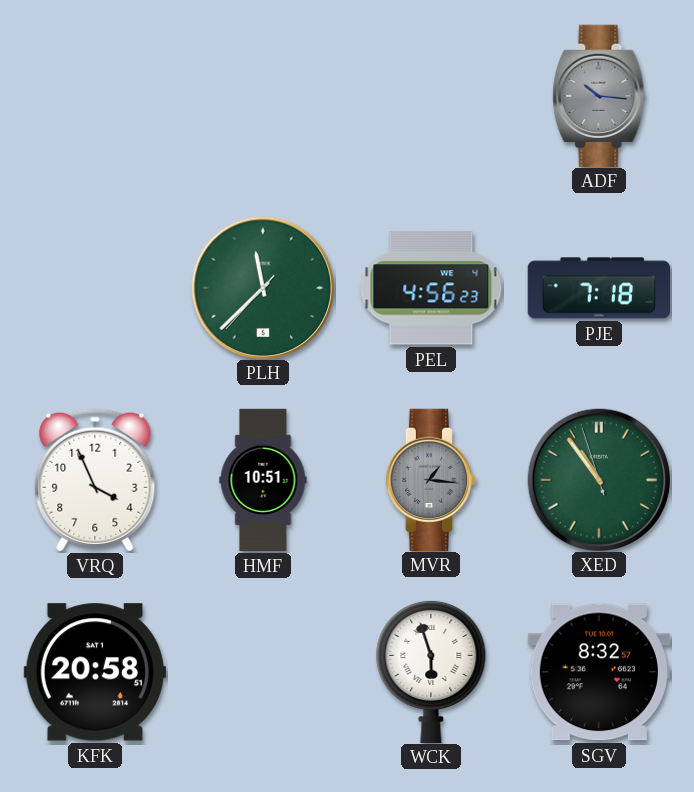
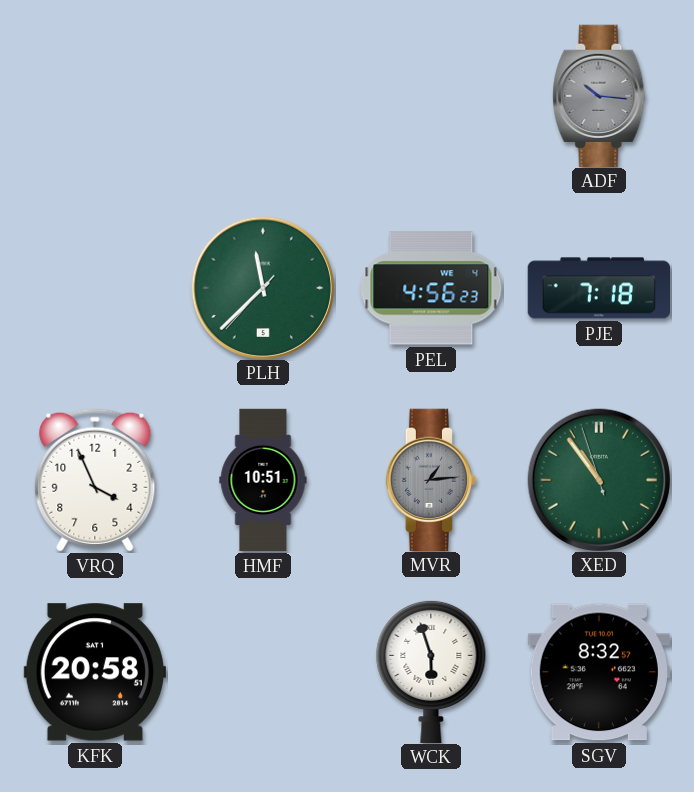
MVR: 1:16 -> 1:14 (430, 479)
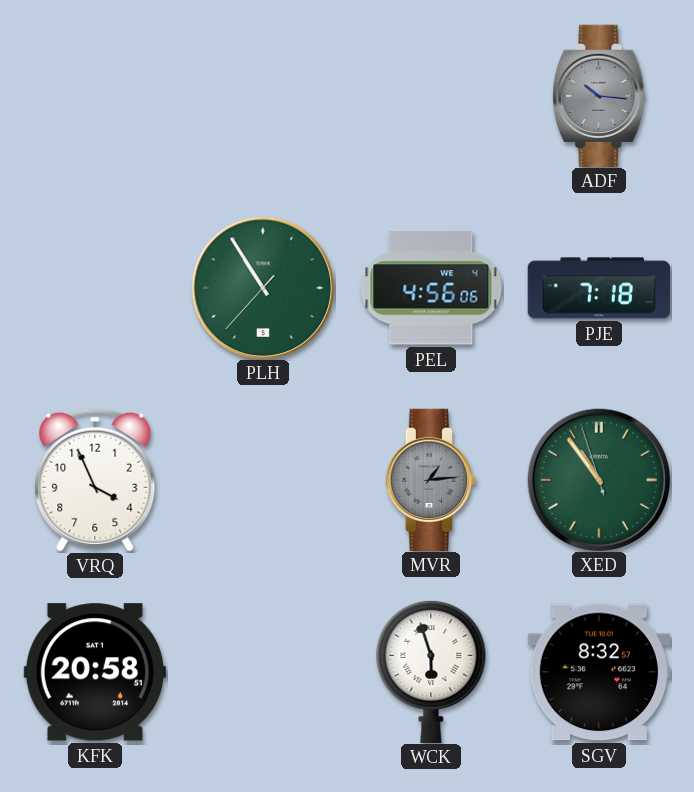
PLH: 11:37 -> 10:54 (262, 287)
PEL: 4:56:23 -> 4:56:06 (431, 288)
HMF: 10:51 -> none (263, 480)
